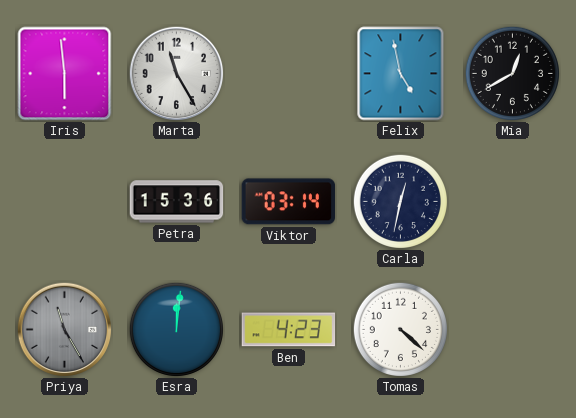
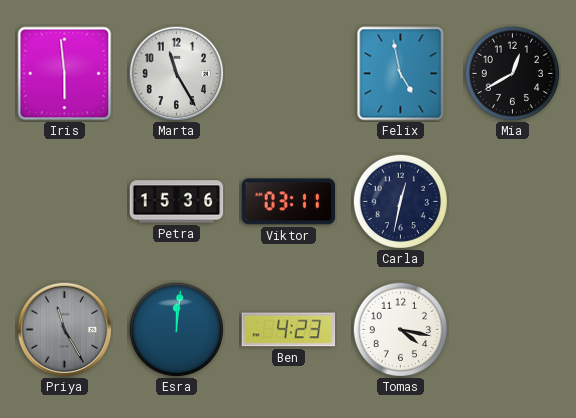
Viktor: 03:14 -> 03:11 (289, 202)
Tomas: 4:22 -> 4:17 (400, 329)
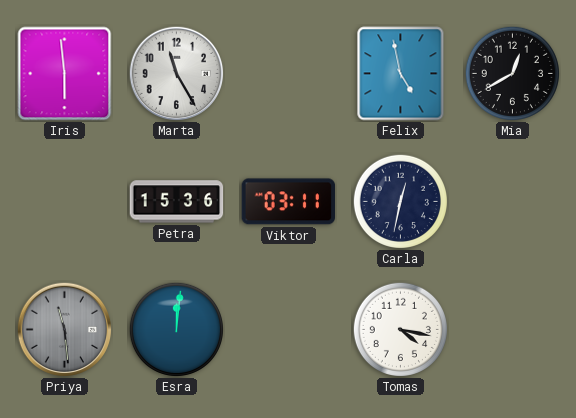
Priya: 11:25 -> 11:29 (64, 329)
Ben: 4:23 -> none (289, 330)
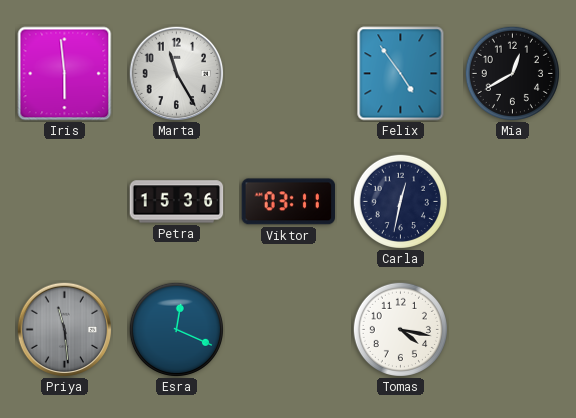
Felix: 4:58 -> 4:54 (401, 74)
Esra: 12:01 -> 12:19 (176, 329)
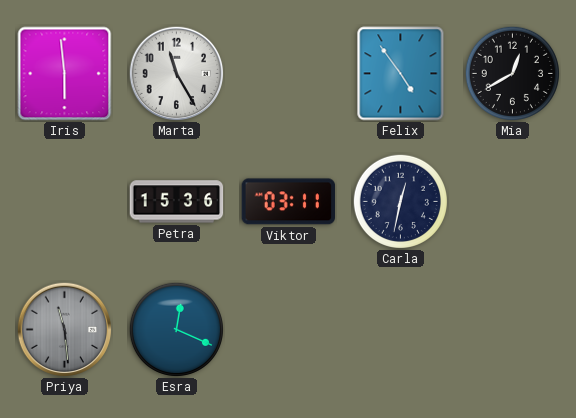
Tomas: 4:17 -> none (400, 329)
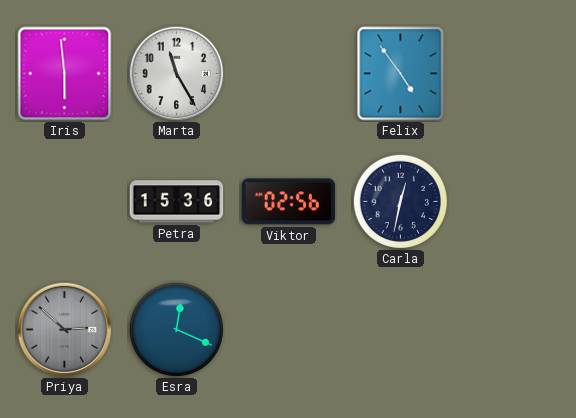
Mia: 12:40 -> none (512, 73)
Viktor: 03:11 -> 02:56 (289, 202)
Priya: 11:29 -> 2:52 (64, 329)
